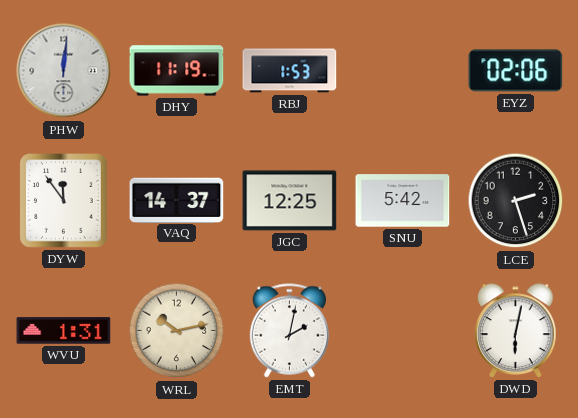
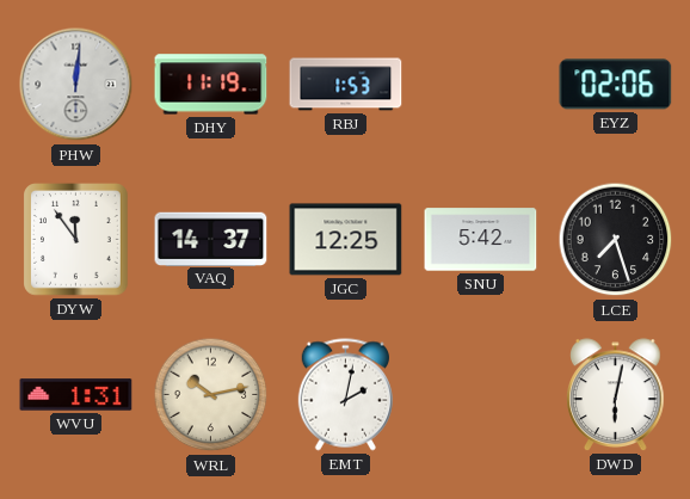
LCE: 2:27 -> 7:27 (616, 240)
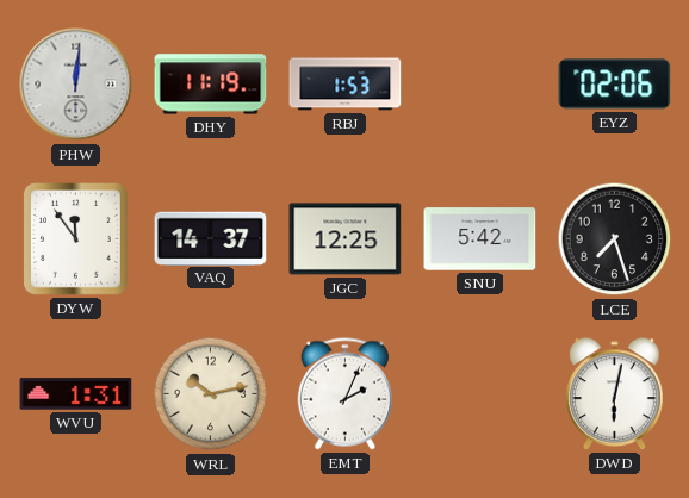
EMT: 2:02 -> 2:04 (344, 394)
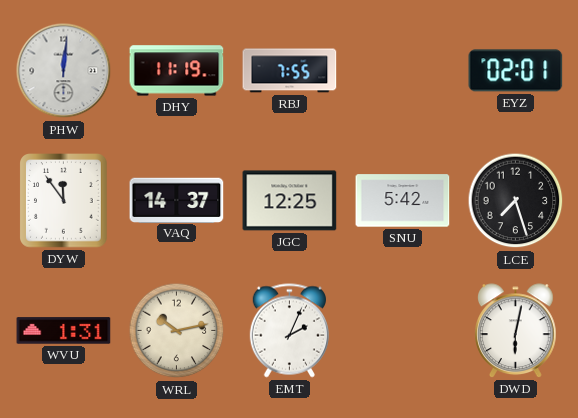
RBJ: 1:53 -> 7:55 (290, 71)
EYZ: 02:06 -> 02:01 (516, 71)
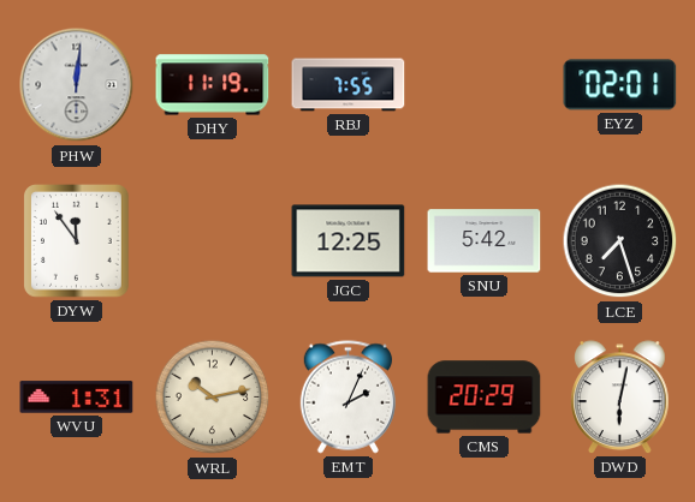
VAQ: 14:37 -> none (177, 200)
CMS: none -> 20:29 (485, 398)
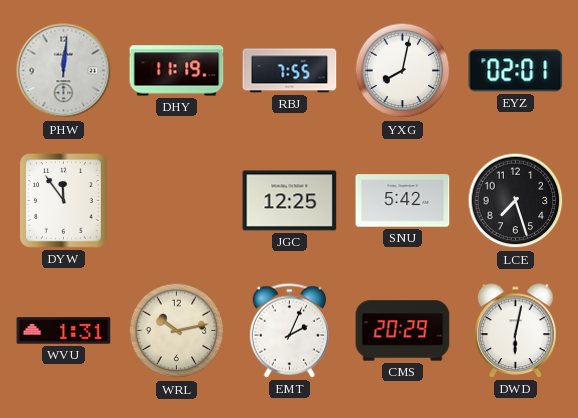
YXG: none -> 8:02 (403, 71)
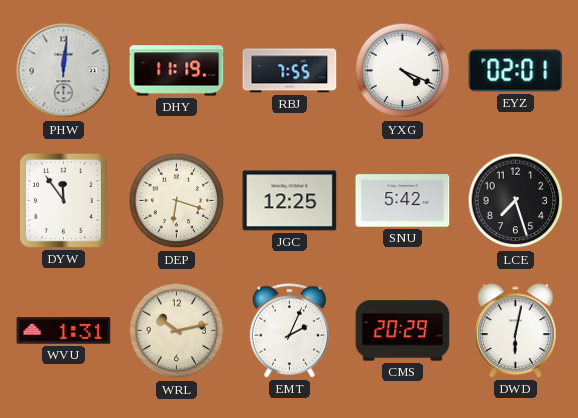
YXG: 8:02 -> 4:19 (403, 71)
DEP: none -> 6:18 (177, 201)
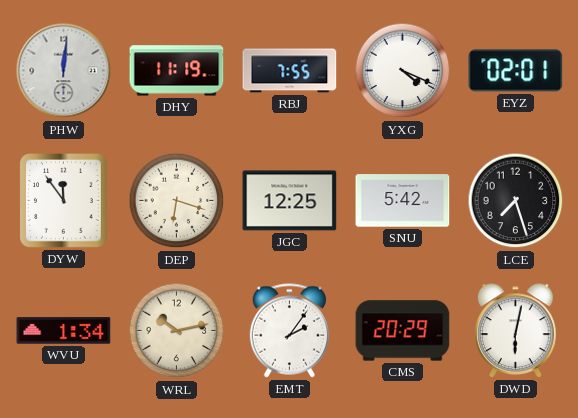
WVU: 1:31 -> 1:34 (64, 331)
EMT: 2:04 -> 2:06 (289, 331)
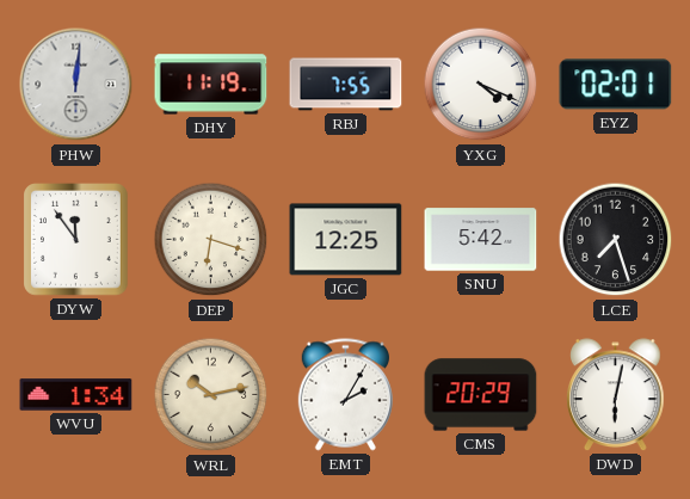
EMT: 2:06 -> 2:05 (345, 395)
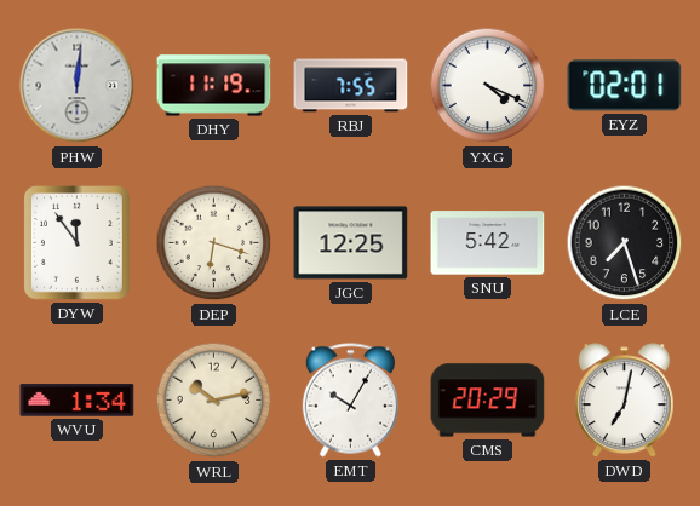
EMT: 2:05 -> 10:05 (350, 401)
DWD: 6:02 -> 7:02 (625, 401)
